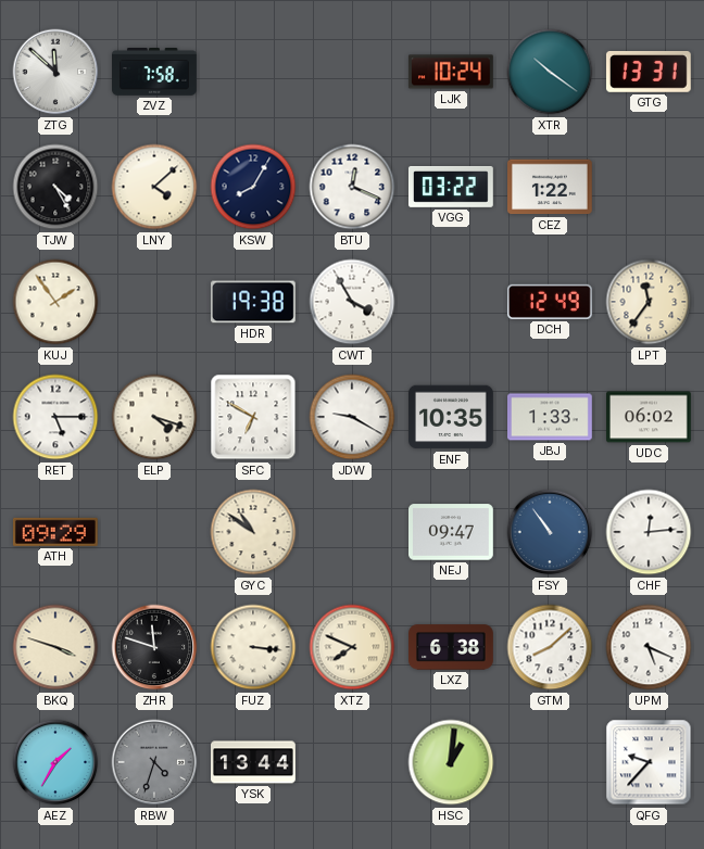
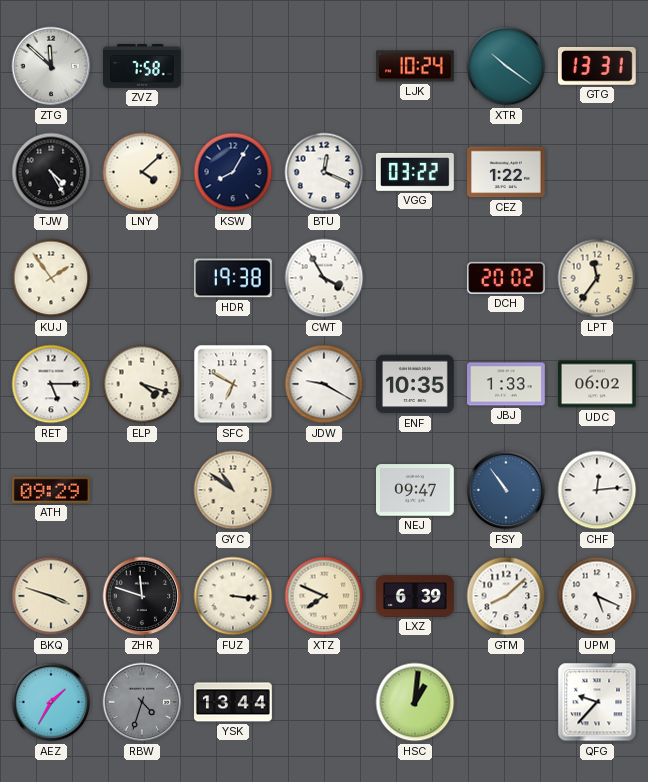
DCH: 12:49 -> 20:02 (506, 278)
LXZ: 6:38 -> 6:39 (416, 596)
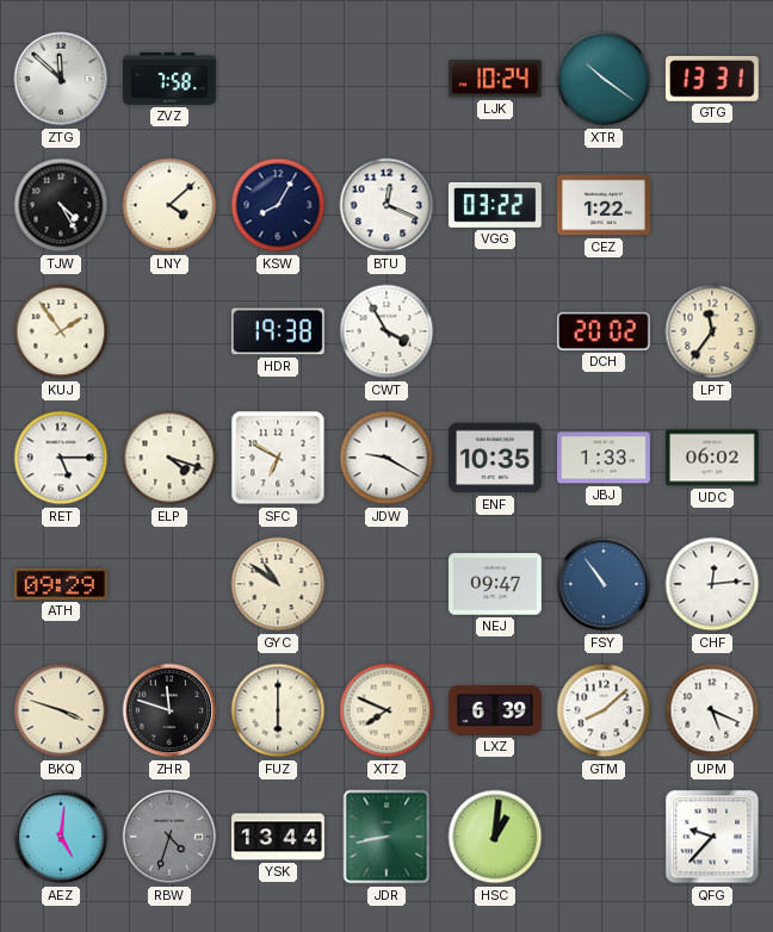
FUZ: 3:16 -> 6:00 (278, 710)
AEZ: 1:35 -> 5:01 (61, 837)
JDR: none -> 8:43 (386, 837)
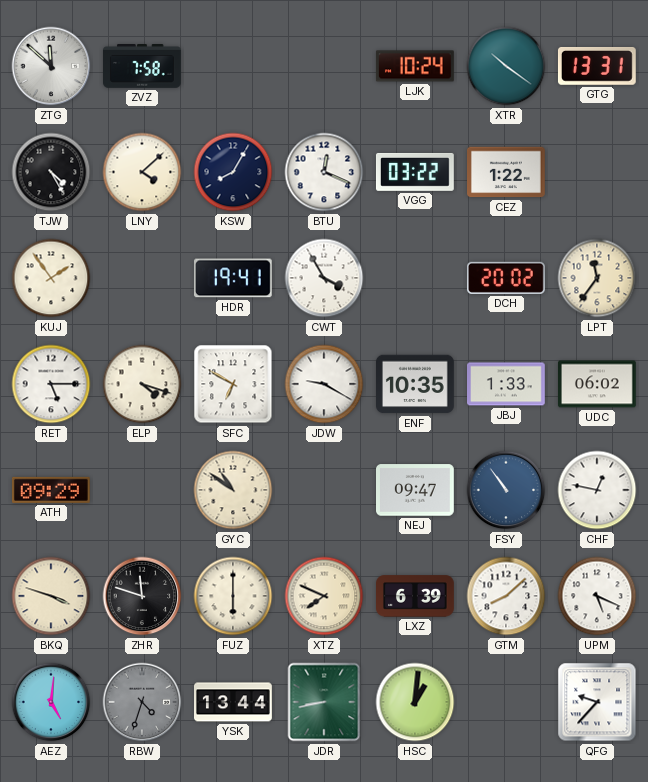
HDR: 19:38 -> 19:41 (233, 278)
CHF: 12:14 -> 12:47 (597, 490)
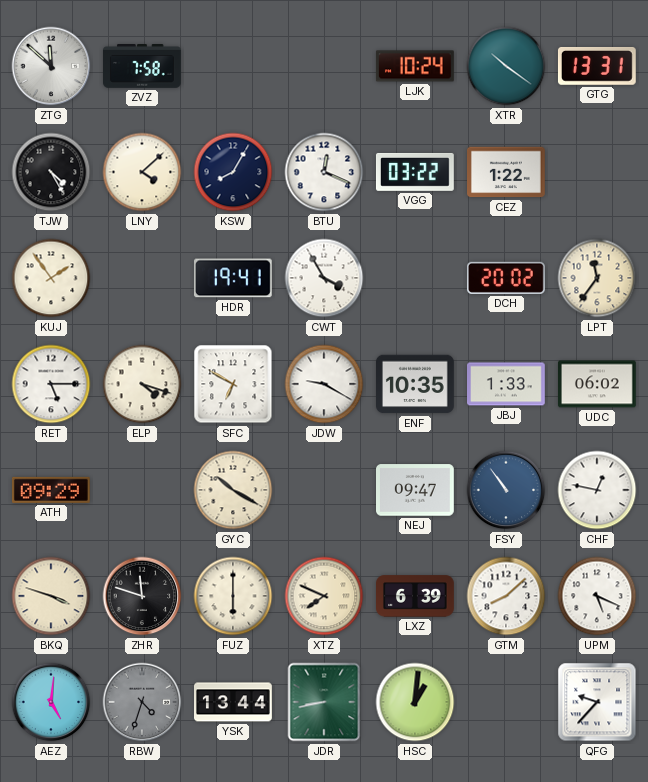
GYC: 10:51 -> 10:20 (233, 490)
